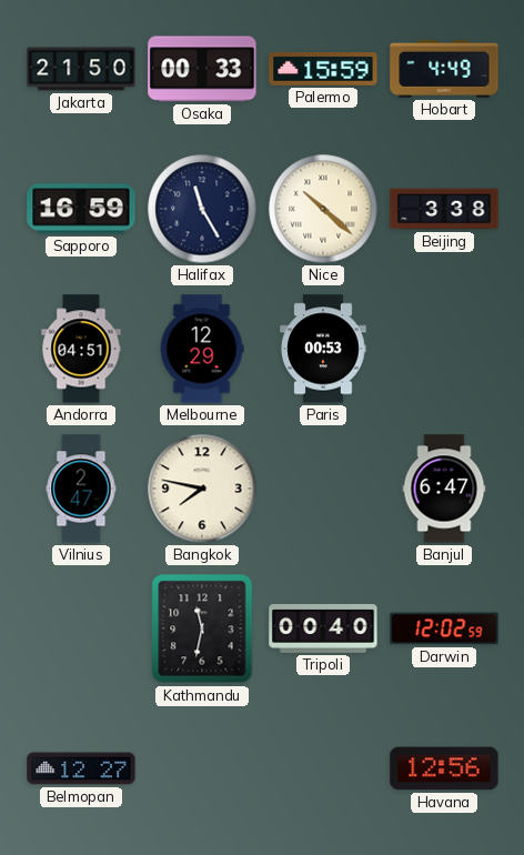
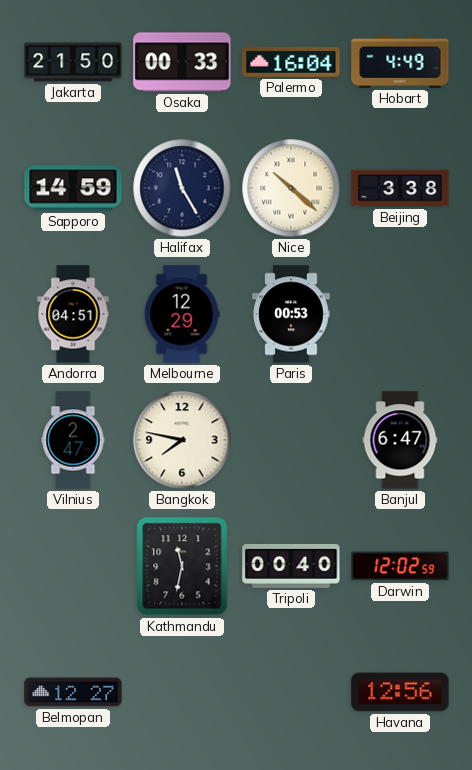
Palermo: 15:59 -> 16:04 (291, 63)
Sapporo: 16:59 -> 14:59 (73, 188)
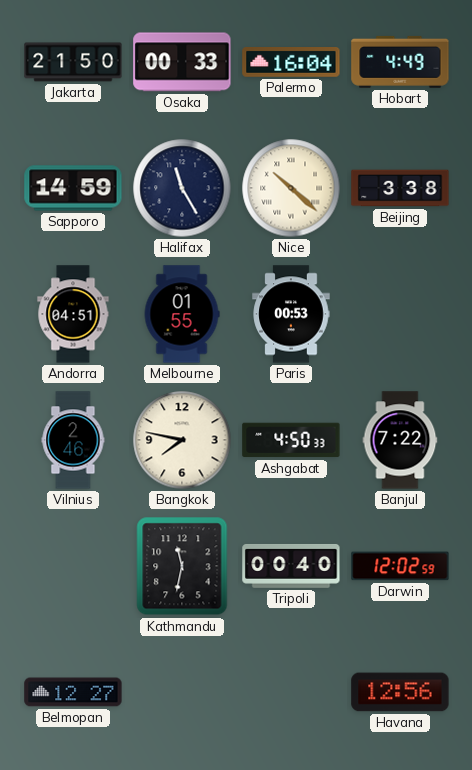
Melbourne: 12:29 -> 01:55 (182, 314)
Vilnius: 2:47 -> 2:46 (73, 440)
Ashgabat: none -> 4:50 (291, 440)
Banjul: 6:47 -> 7:22 (400, 440)
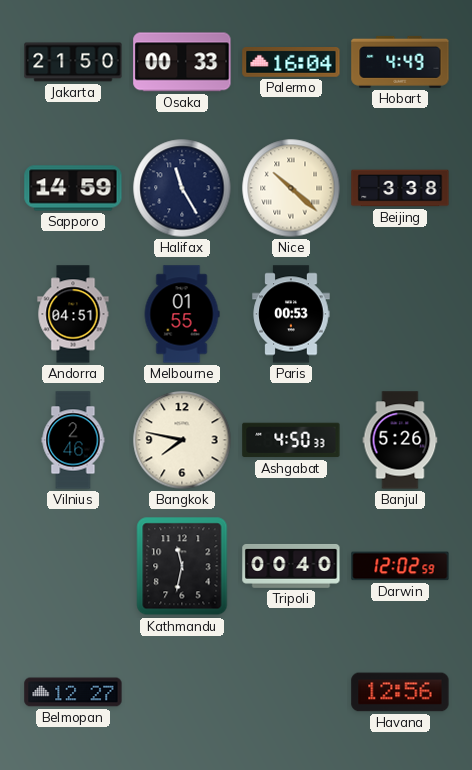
Banjul: 7:22 -> 5:26 (400, 440)
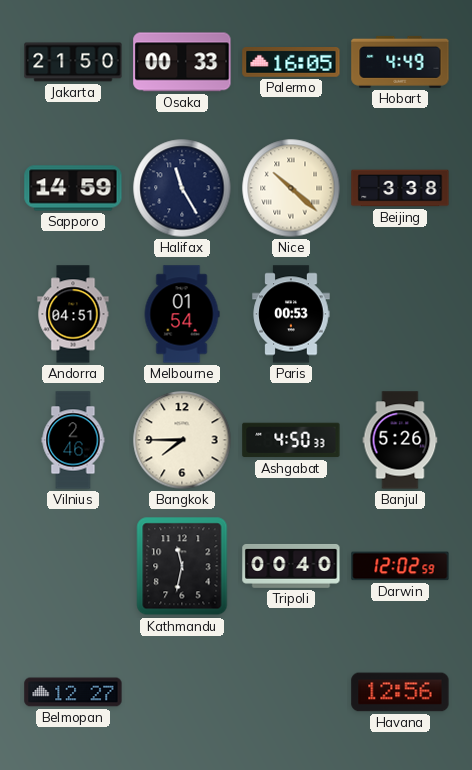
Palermo: 16:04 -> 16:05 (291, 63)
Melbourne: 01:55 -> 01:54 (182, 314)
Bangkok: 7:47 -> 7:45 (182, 440)
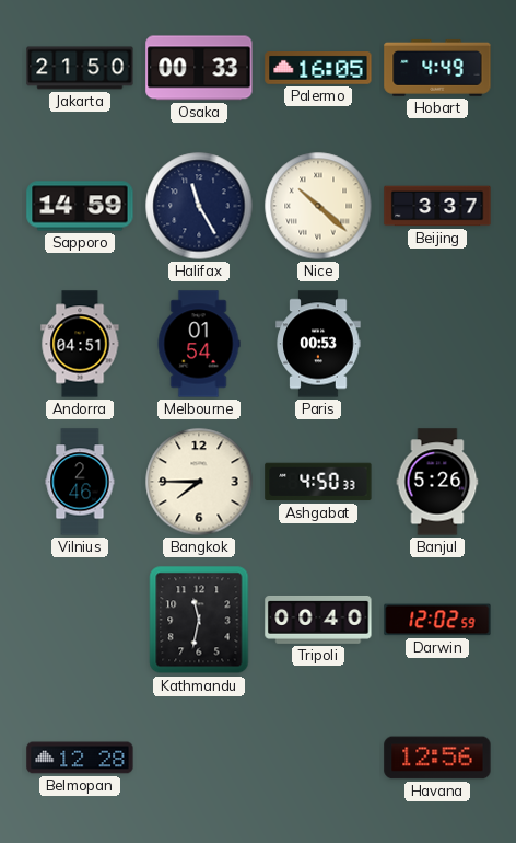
Beijing: 3:38 -> 3:37 (437, 206)
Belmopan: 12:27 -> 12:28 (80, 758)
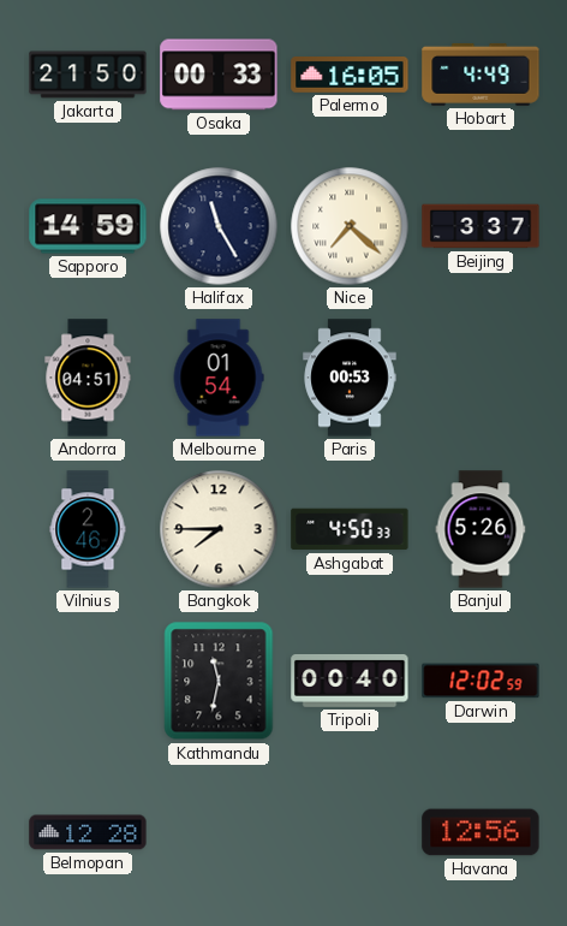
Nice: 10:22 -> 7:22 (350, 226)
